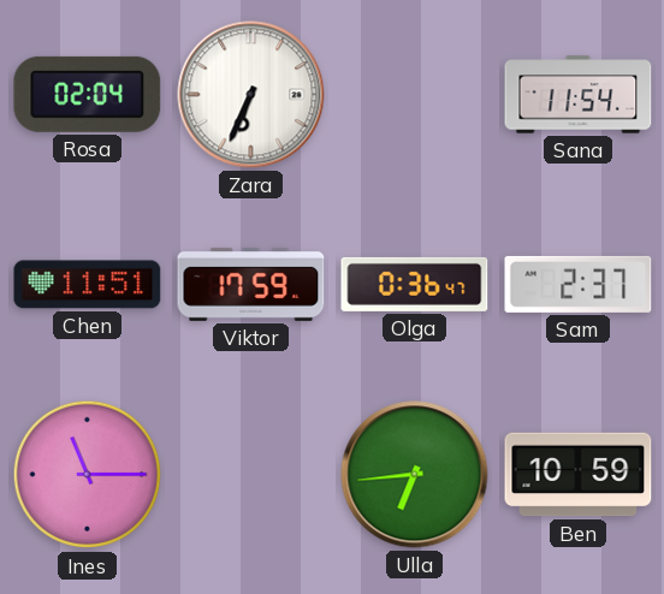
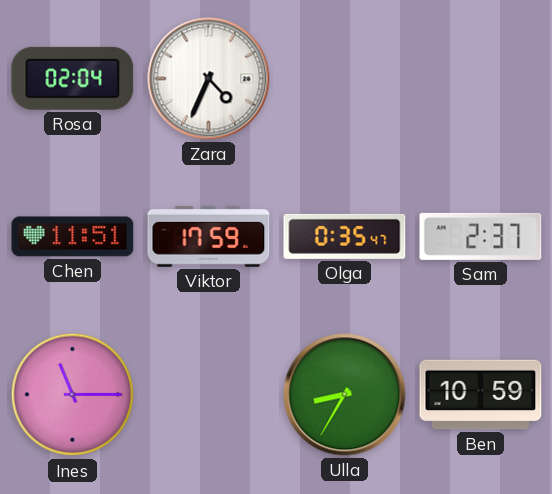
Zara: 6:34 -> 4:34 (209, 79)
Sana: 11:54 -> none (579, 95)
Olga: 0:36 -> 0:35 (345, 236)
Ulla: 6:44 -> 8:35 (345, 395)
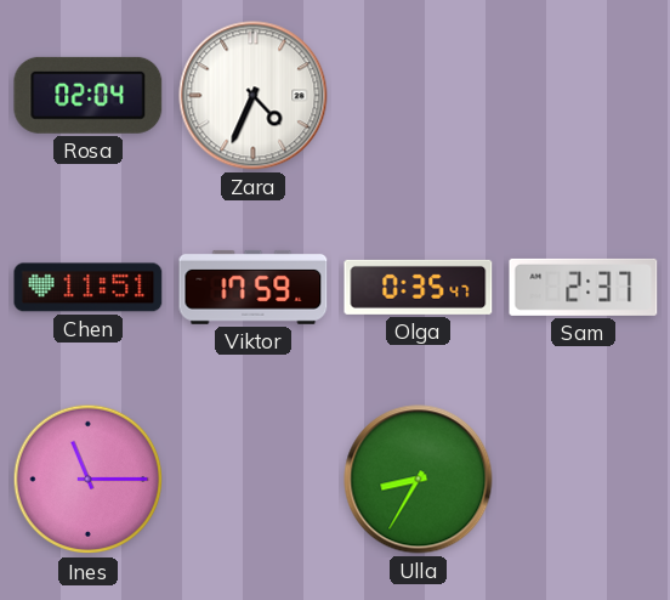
Ben: 10:59 -> none (481, 395)
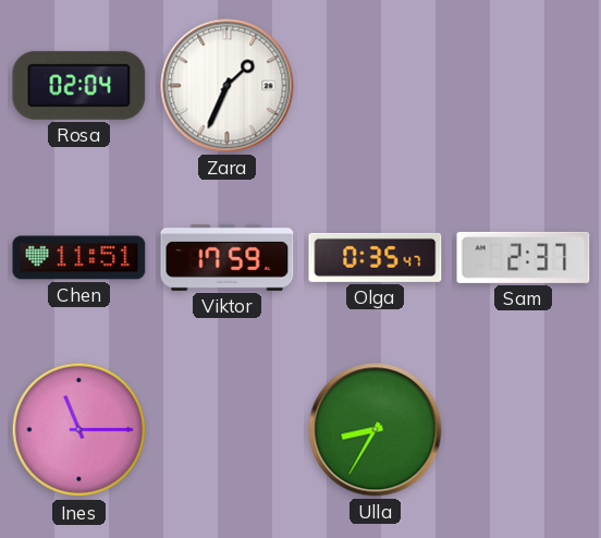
Zara: 4:34 -> 1:34 (228, 86)
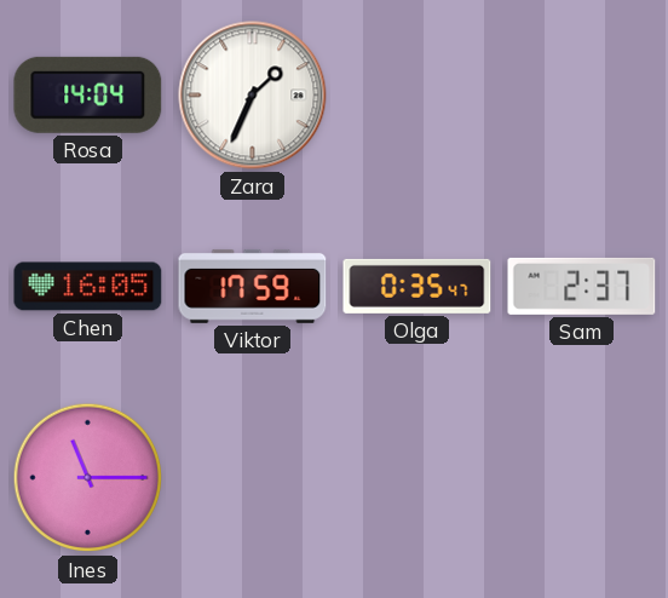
Rosa: 02:04 -> 14:04 (88, 94)
Chen: 11:51 -> 16:05 (88, 287)
Ulla: 8:35 -> none (376, 430)
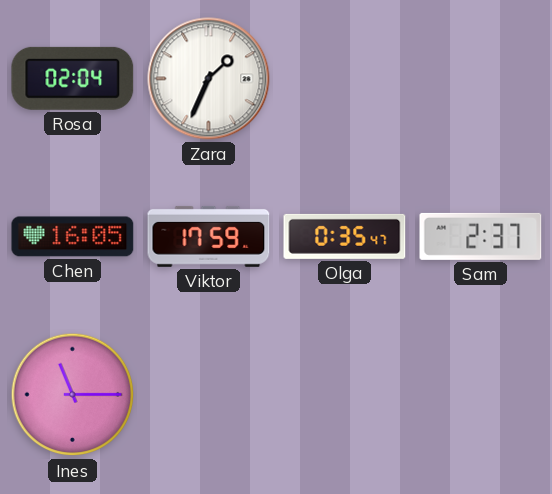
Rosa: 14:04 -> 02:04 (73, 78)
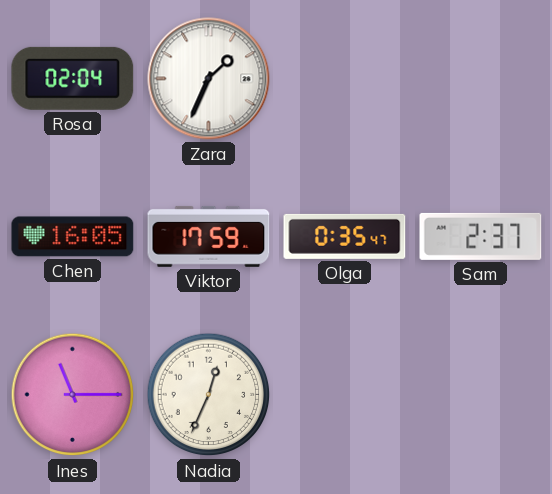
Nadia: none -> 12:34 (209, 395)
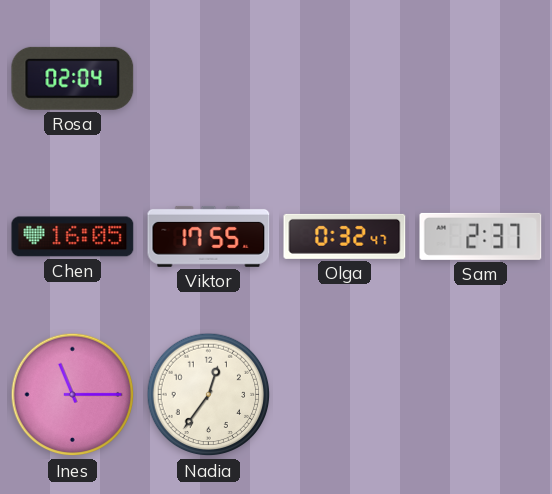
Zara: 1:34 -> none (209, 79)
Viktor: 17:59 -> 17:55 (209, 236)
Olga: 0:35 -> 0:32 (345, 236)
Nadia: 12:34 -> 12:36 (209, 395)
